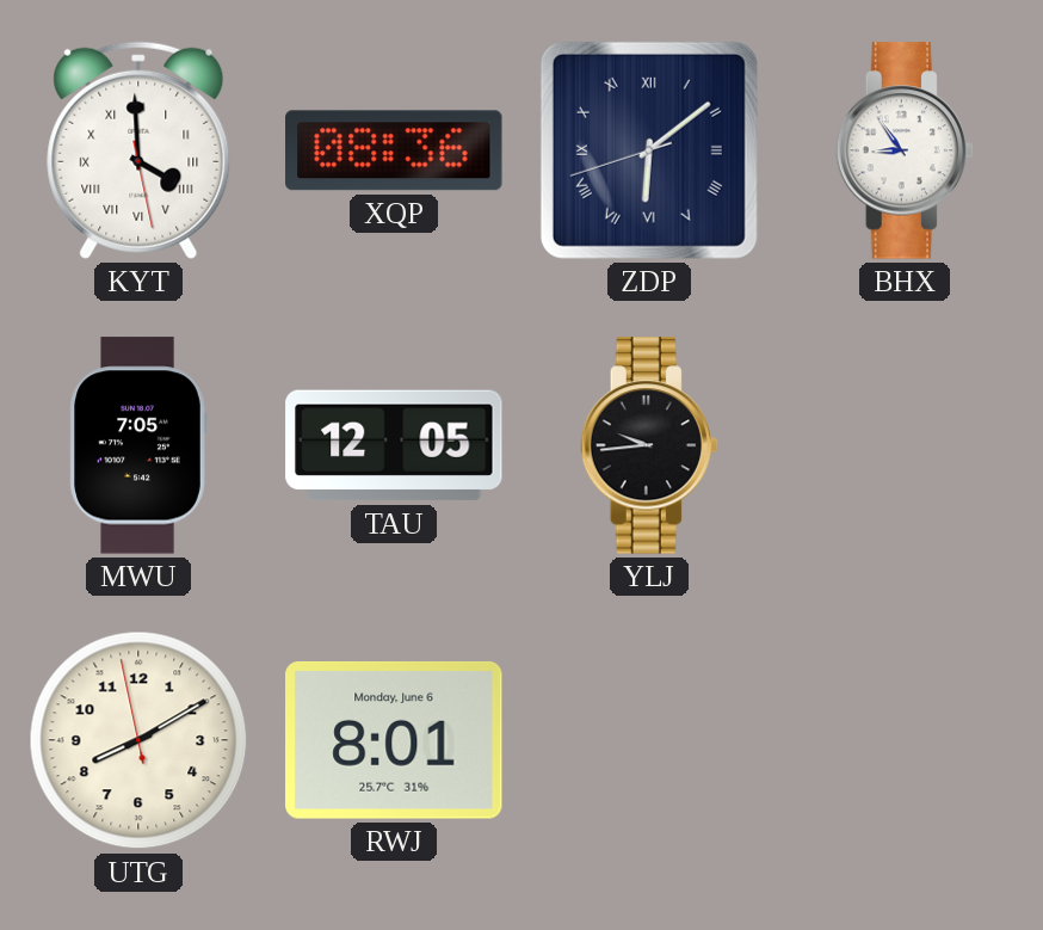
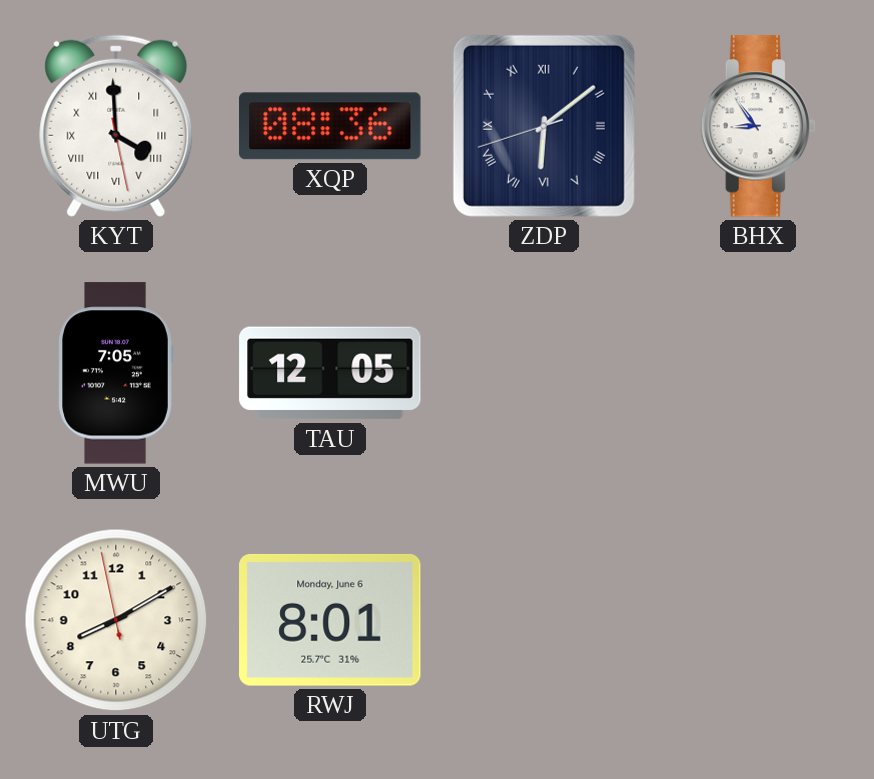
YLJ: 9:44 -> none (648, 445)
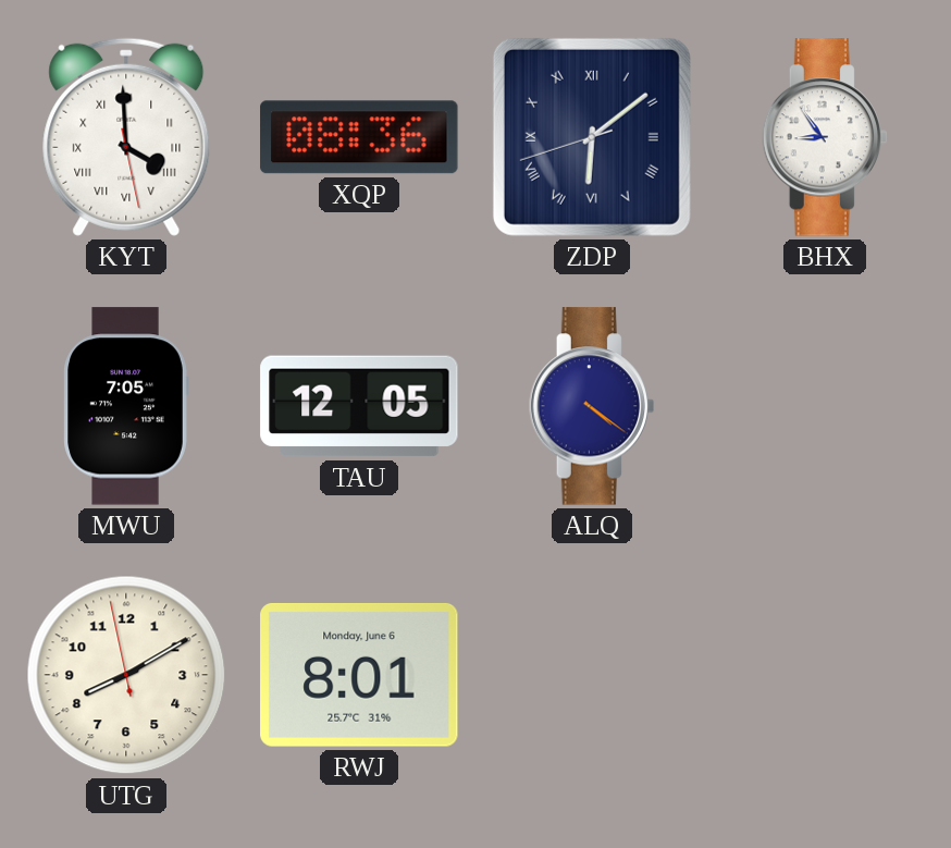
ALQ: none -> 4:21 (591, 406)
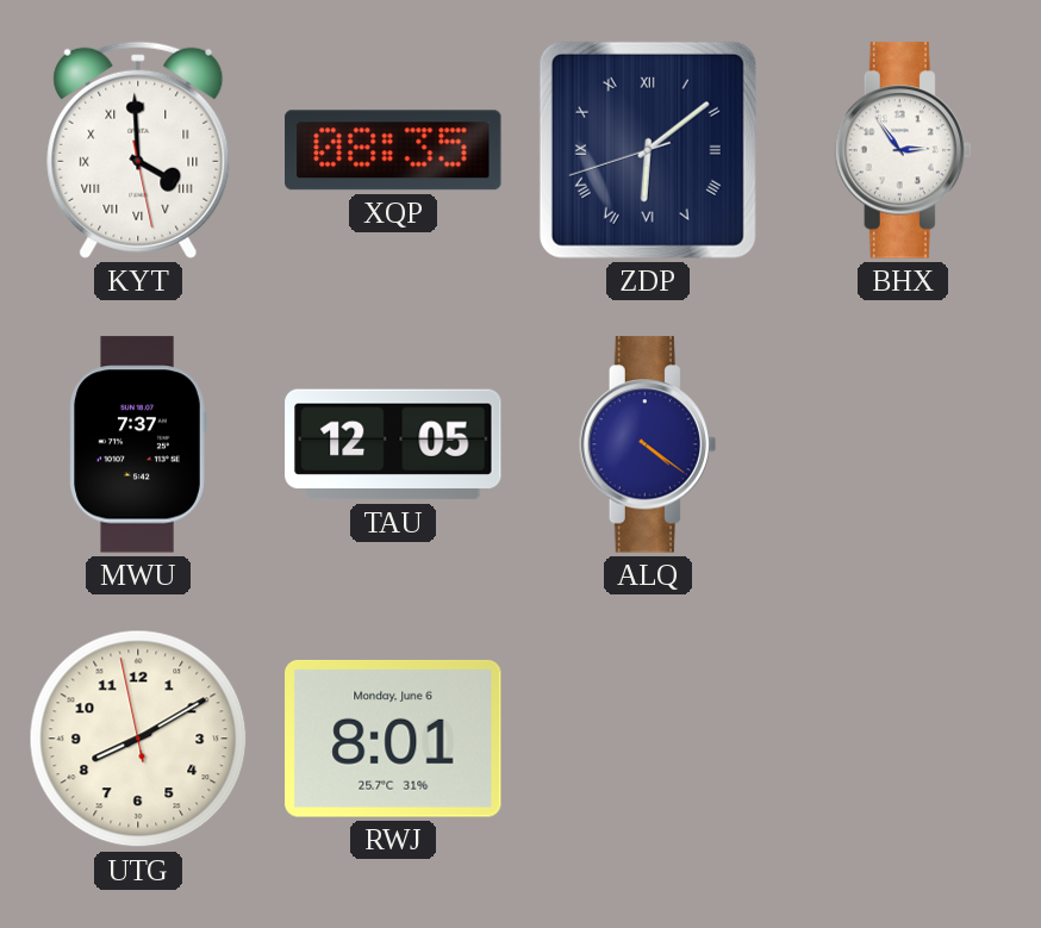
XQP: 08:36 -> 08:35 (393, 150)
BHX: 8:54 -> 2:54 (902, 150)
MWU: 7:05 -> 7:37 (138, 444)
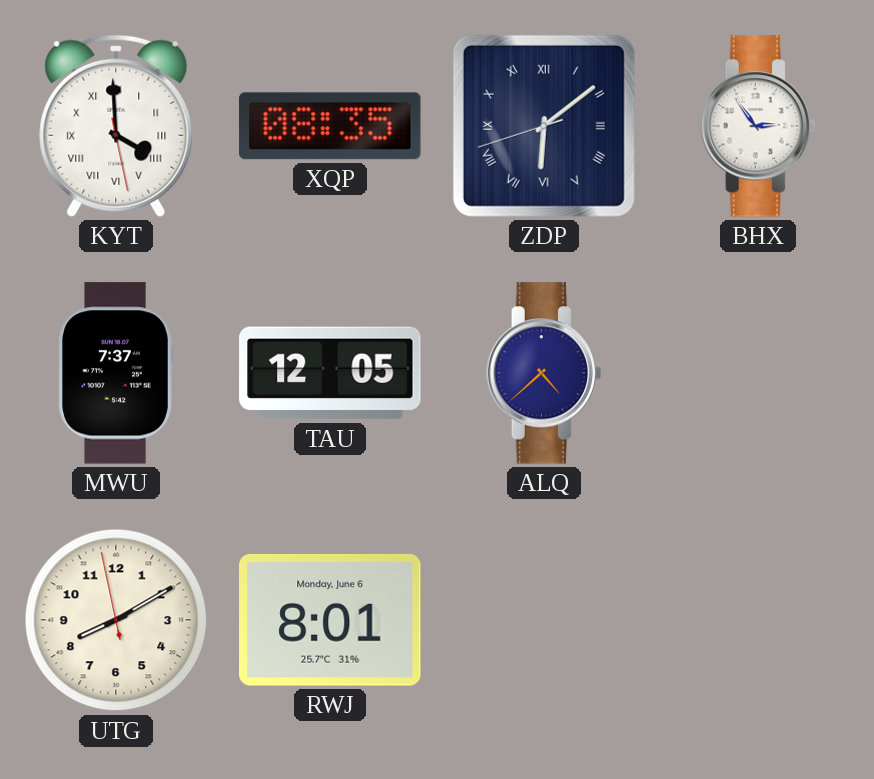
ALQ: 4:21 -> 4:38 (543, 373)
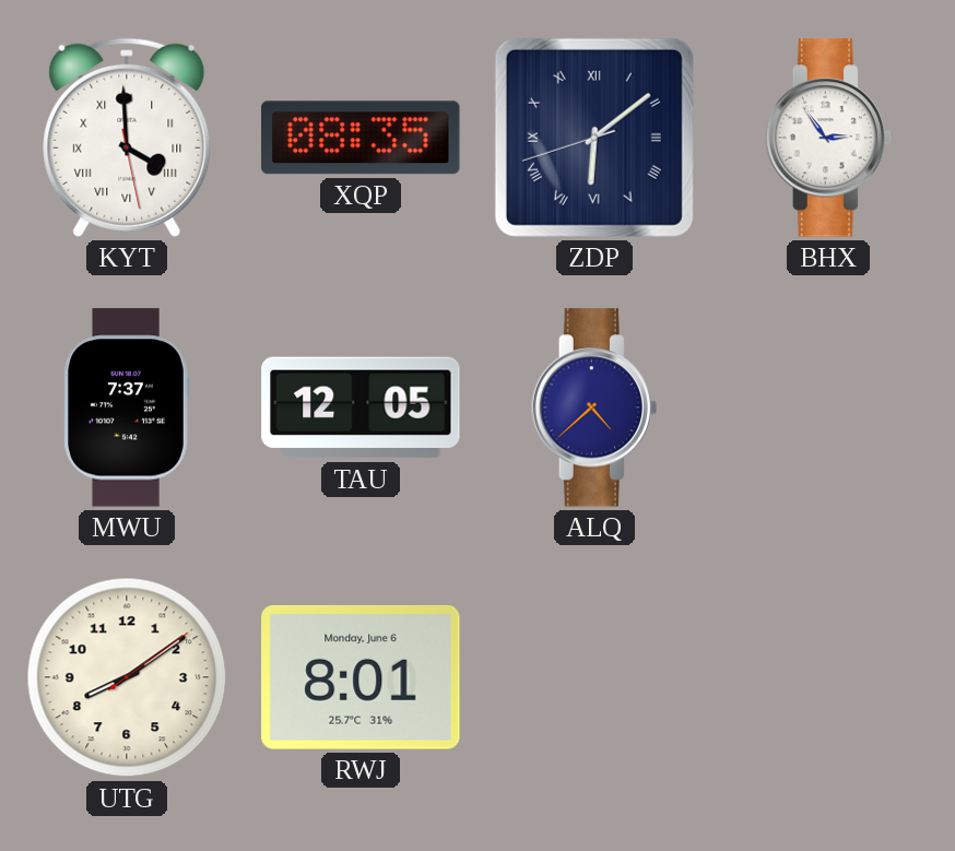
UTG: 8:09:58 -> 8:09:09 (127, 677)
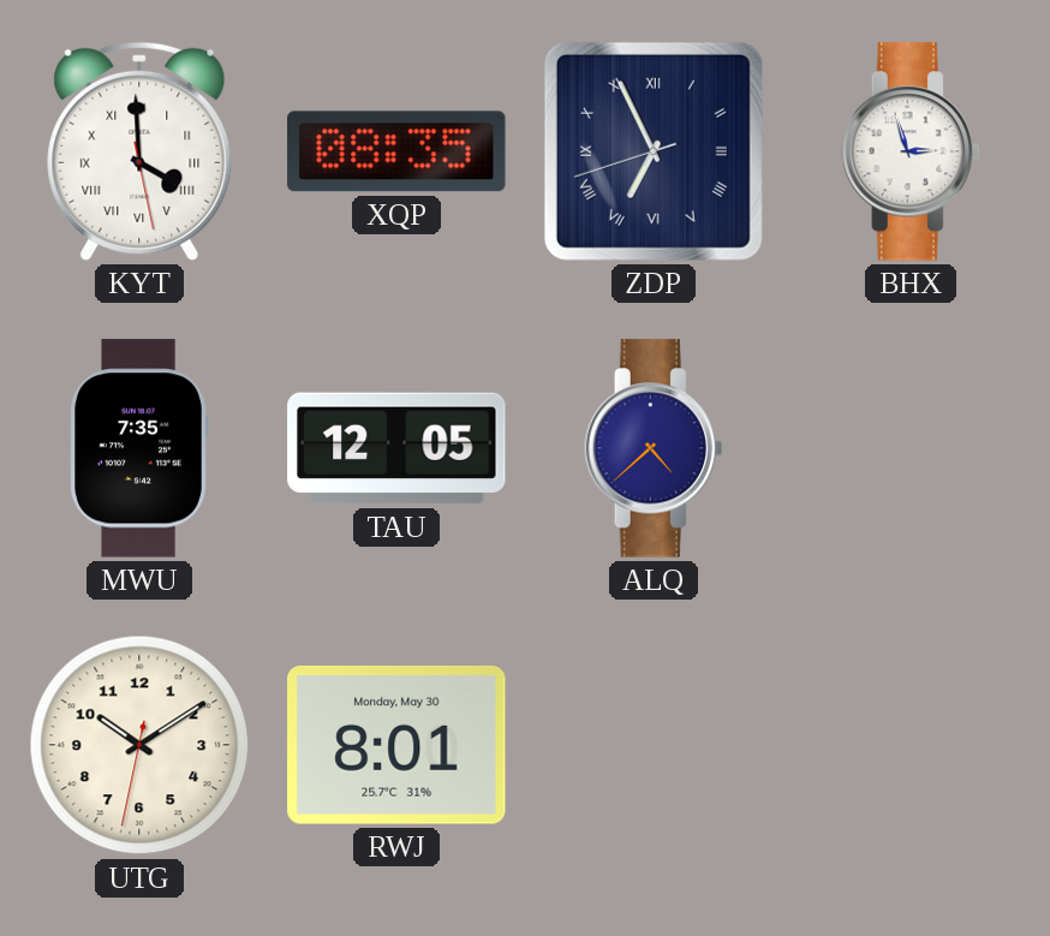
ZDP: 6:08 -> 6:55 (654, 151)
BHX: 2:54 -> 2:57 (909, 151)
MWU: 7:37 -> 7:35 (139, 448)
UTG: 8:09 -> 10:09 (139, 745)
RWJ date: Monday, June 6 -> Monday, May 30 (396, 745)
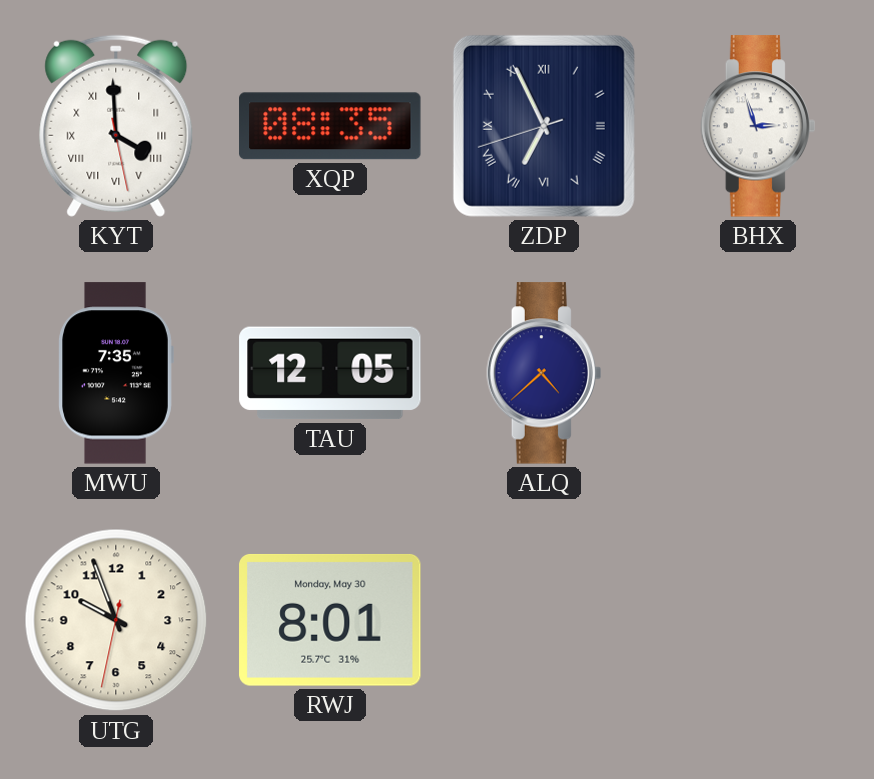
UTG: 10:09 -> 9:56 (116, 620)
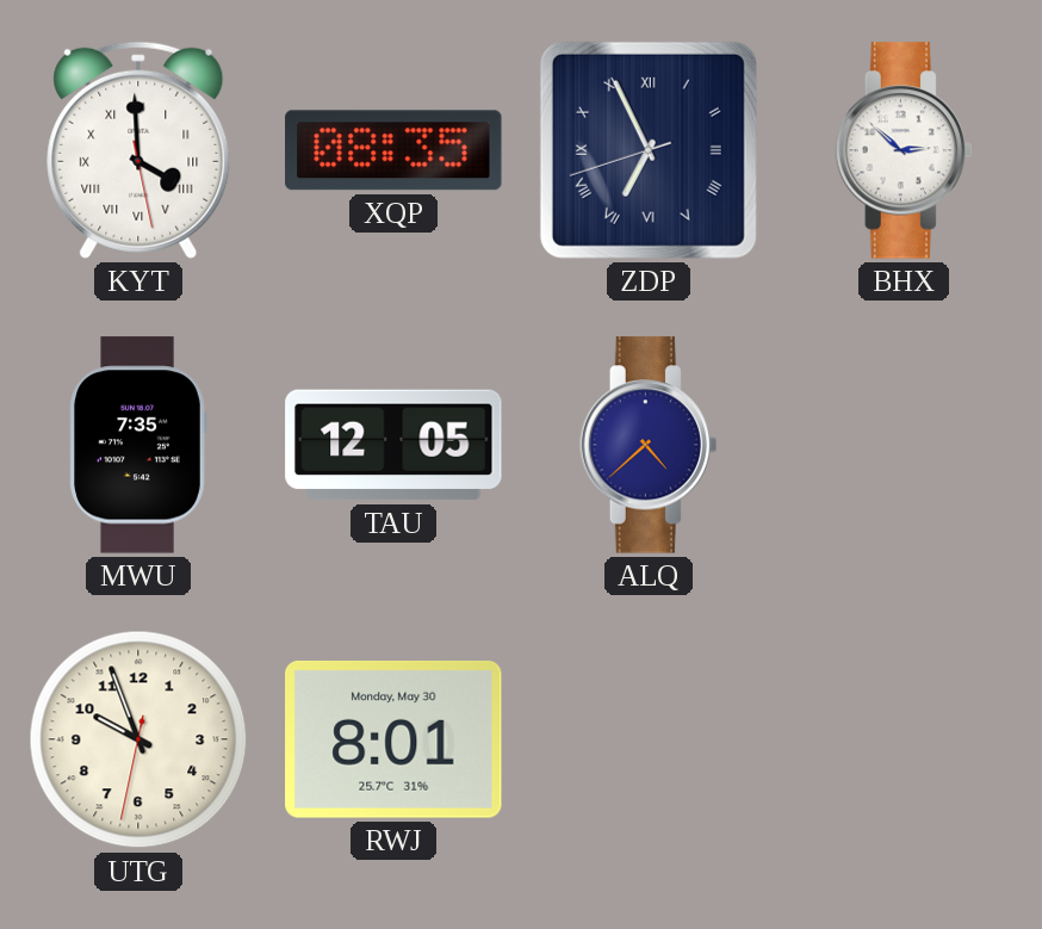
BHX: 2:57 -> 2:52 (903, 150)
